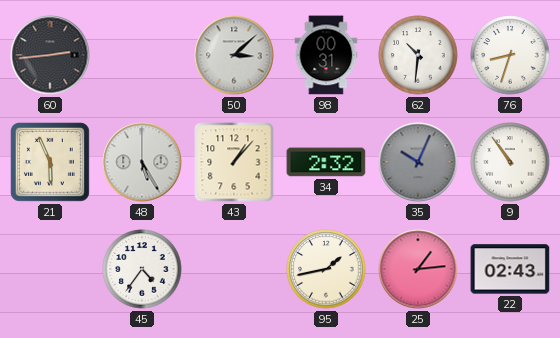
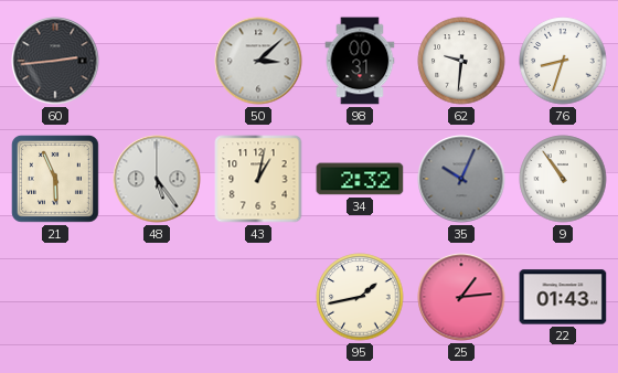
62: 10:31 -> 9:31 (461, 61)
48: 5:25 -> 5:24 (157, 179)
43: 1:07 -> 1:02 (258, 179)
45: 4:36 -> none (142, 269)
22: 02:43 -> 01:43 (563, 297)
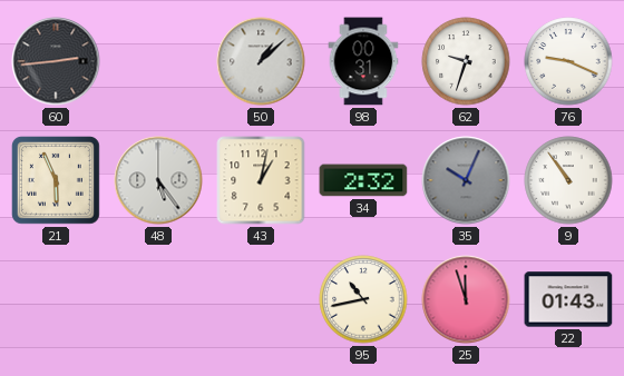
50: 3:08 -> 1:08 (261, 61)
62: 9:31 -> 9:33 (466, 61)
76: 8:33 -> 9:19 (568, 61)
95: 1:43 -> 10:43 (363, 299)
25: 1:14 -> 11:57 (466, 299)
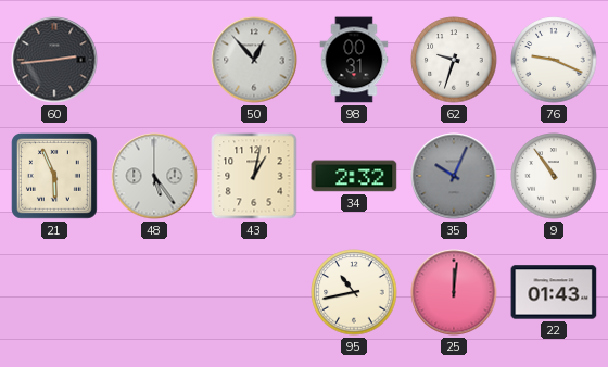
50: 1:08 -> 12:53 (254, 60)
25: 11:57 -> 12:01 (454, 292)
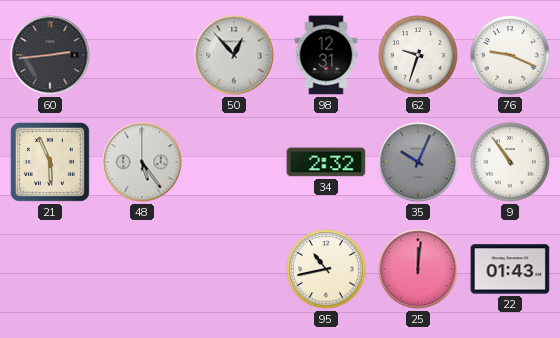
98: 00:31 -> 12:31 (326, 55)
43: 1:02 -> none (254, 176)
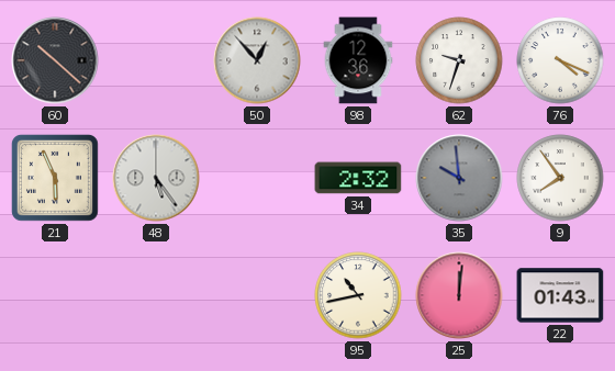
60: 2:44 -> 10:22 (55, 60)
98: 12:31 -> 12:36 (358, 60)
76: 9:19 -> 4:19 (560, 60)
35: 10:04 -> 9:59 (459, 178)
9: 10:54 -> 7:54 (560, 178)
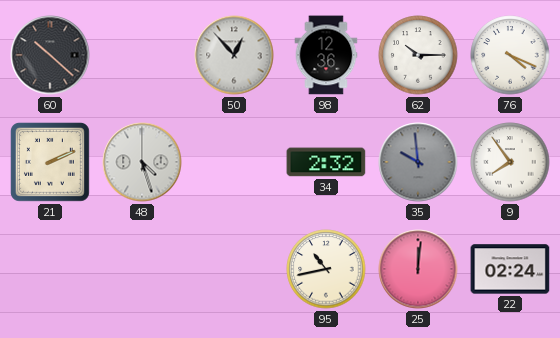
62: 9:33 -> 10:15 (418, 55)
21: 5:56 -> 2:11 (51, 163)
48: 5:24 -> 4:27 (142, 162)
22: 01:43 -> 02:24 (510, 269)
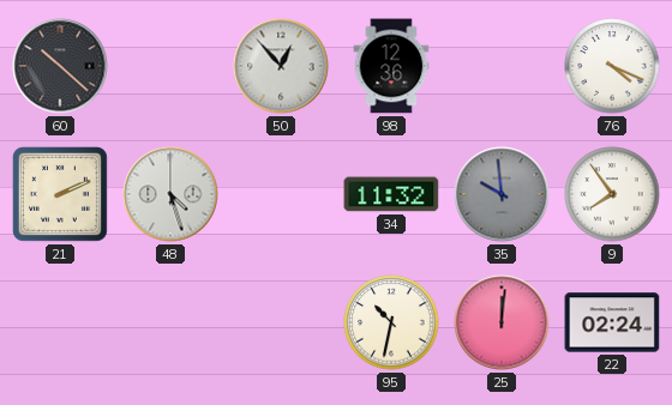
62: 10:15 -> none (418, 55)
34: 2:32 -> 11:32 (391, 194)
95: 10:43 -> 10:32 (391, 322)
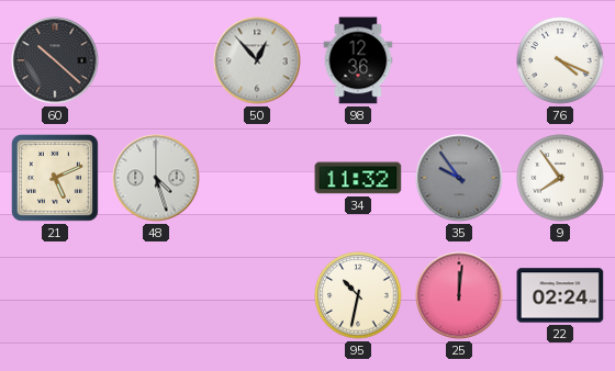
21: 2:11 -> 5:11 (56, 179)
35: 9:59 -> 9:54 (459, 178)
